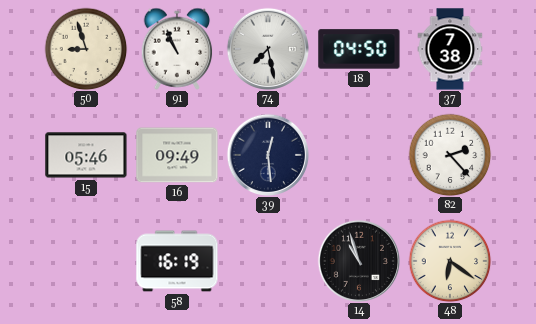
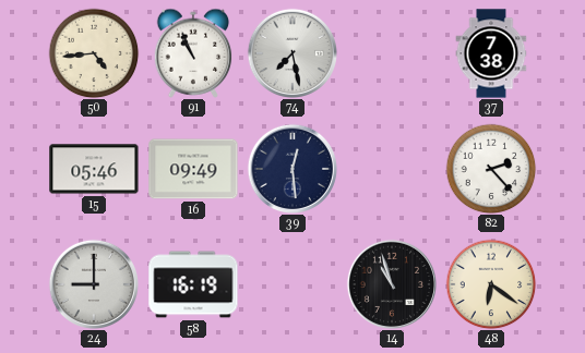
50: 8:57 -> 4:44 (94, 53)
18: 04:50 -> none (359, 49)
24: none -> 9:00 (93, 283)
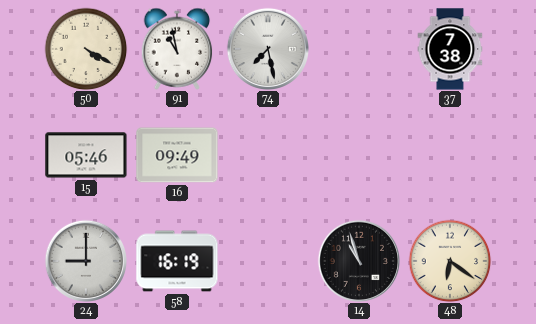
50: 4:44 -> 4:20 (86, 49)
91: 10:56 -> 10:58 (177, 49)
39: 12:29 -> none (291, 168)
82: 2:23 -> none (491, 169)
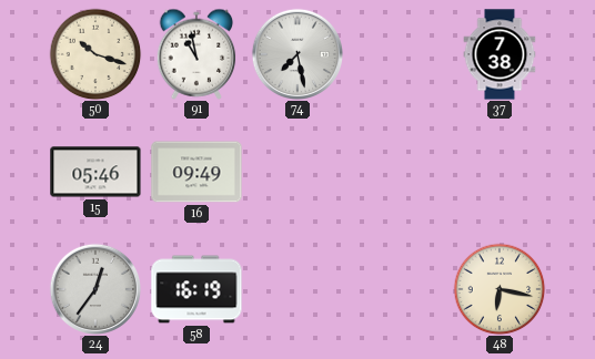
50: 4:20 -> 10:18 (95, 54)
24: 9:00 -> 12:36 (94, 288)
14: 10:57 -> none (358, 260)
48: 6:21 -> 6:17 (500, 289)
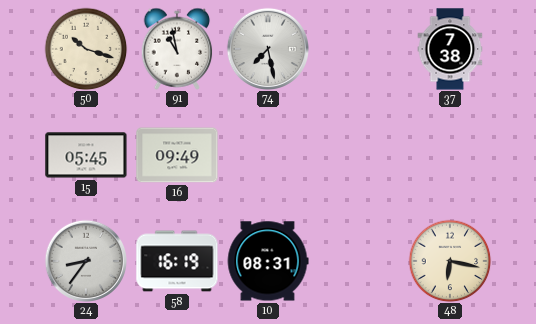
15: 05:46 -> 05:45 (86, 155)
24: 12:36 -> 8:36 (85, 260)
10: none -> 08:31 (268, 261)
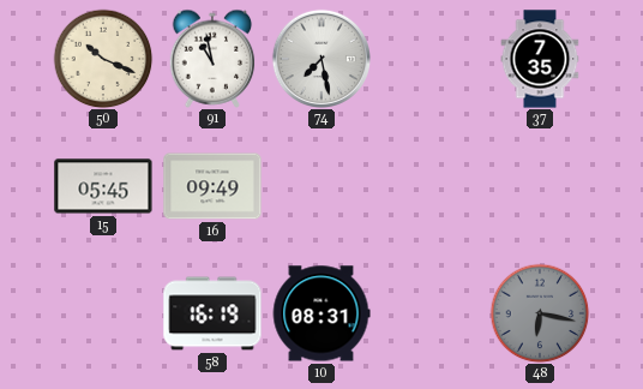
50: 10:18 -> 10:19 (103, 59)
37: 7:38 -> 7:35 (540, 59)
24: 8:36 -> none (85, 260)
48 dial: cream -> grey (540, 313)
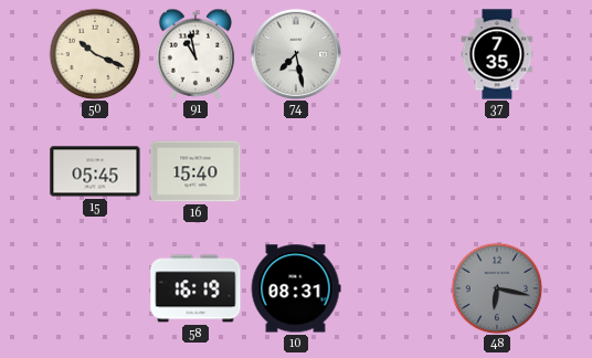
16: 09:49 -> 15:40 (195, 171)
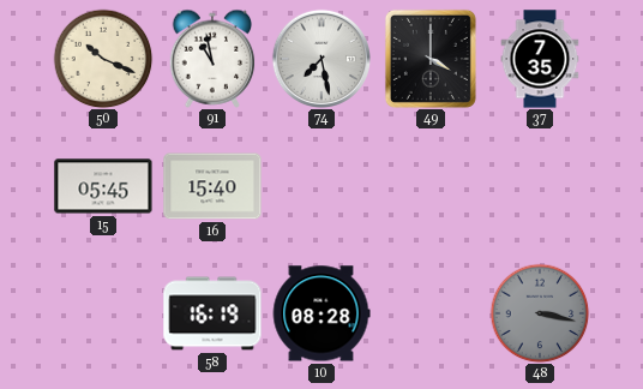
49: none -> 4:00 (431, 59)
10: 08:31 -> 08:28 (321, 313)
48: 6:17 -> 3:17 (540, 313)
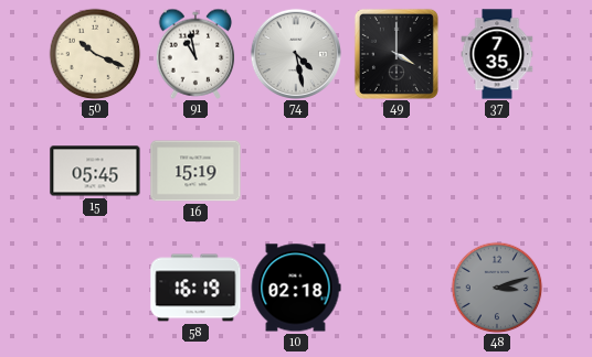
74: 7:28 -> 4:28 (295, 53)
16: 15:40 -> 15:19 (195, 171)
10: 08:28 -> 02:18 (296, 288)
48: 3:17 -> 3:12 (497, 288)
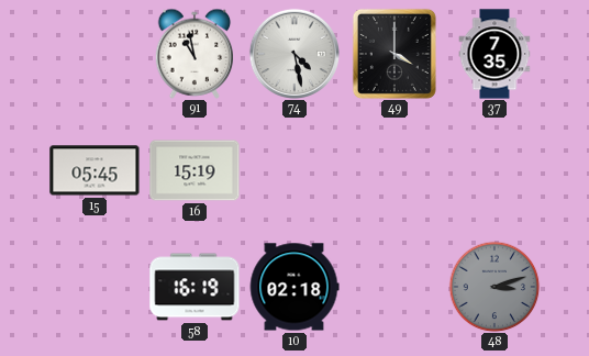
50: 10:19 -> none (95, 54)
